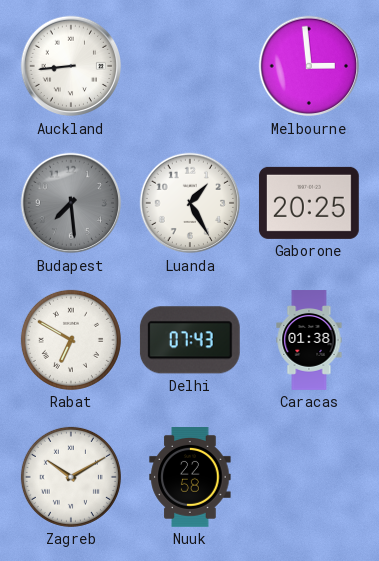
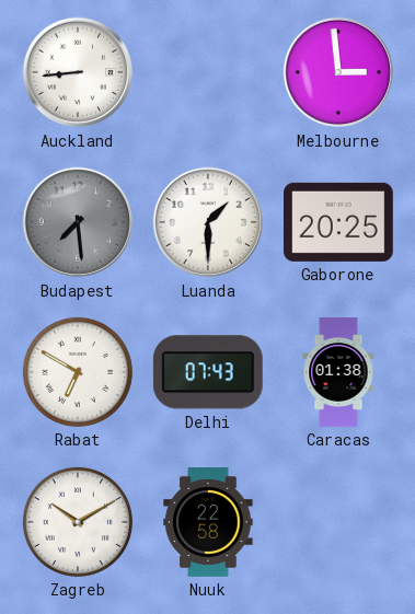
Luanda: 1:25 -> 1:30 (208, 222)
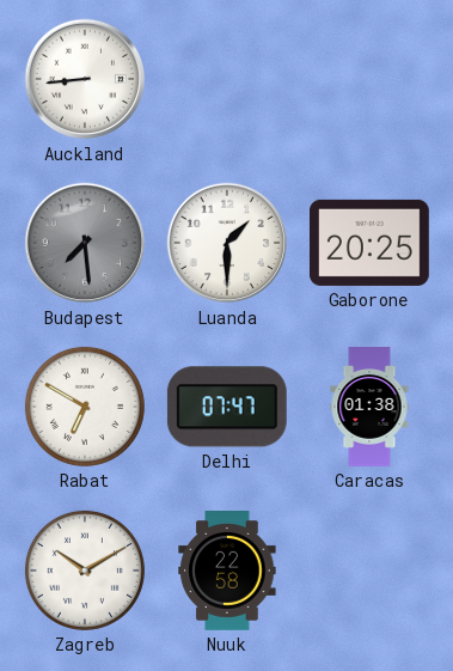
Melbourne: 2:59 -> none (338, 72)
Delhi: 07:43 -> 07:47 (227, 407)
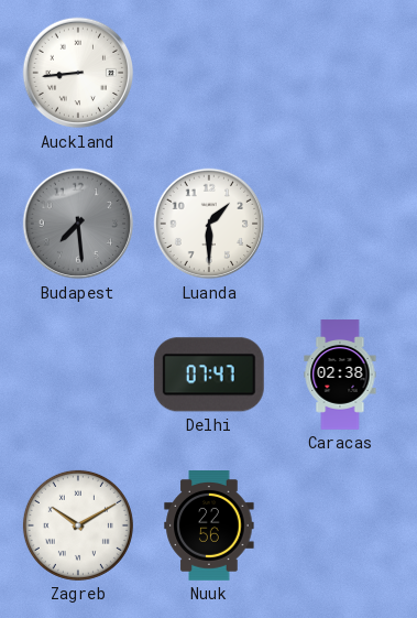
Gaborone: 20:25 -> none (369, 243)
Rabat: 6:50 -> none (85, 407)
Caracas: 01:38 -> 02:38 (340, 375)
Nuuk: 22:58 -> 22:56 (209, 527)
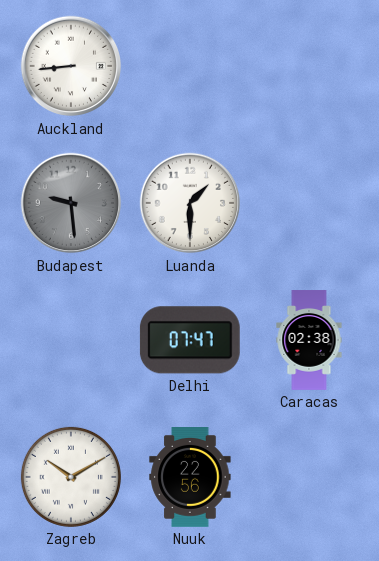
Budapest: 7:29 -> 9:29 (71, 203)
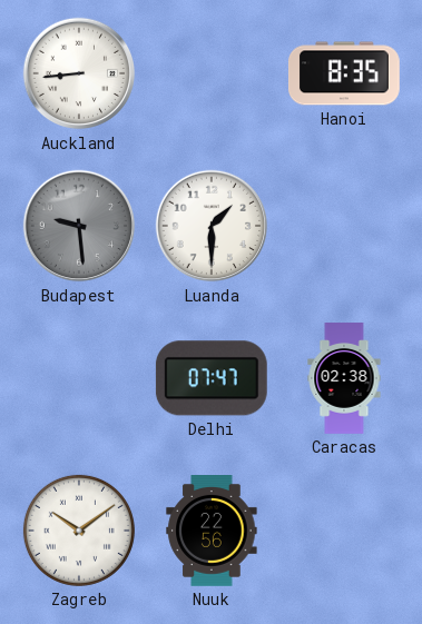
Hanoi: none -> 8:35 (344, 73)
Zagreb: 10:10 -> 10:09 (79, 531)
